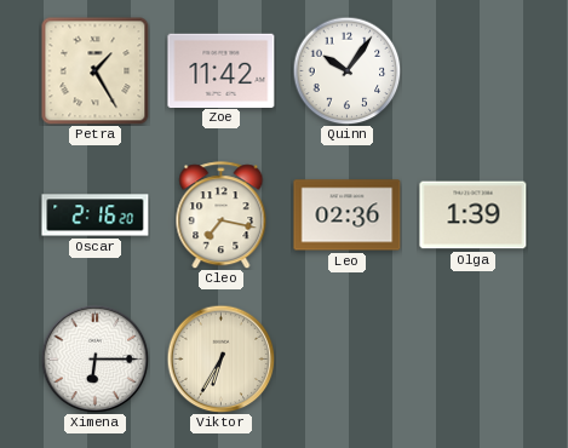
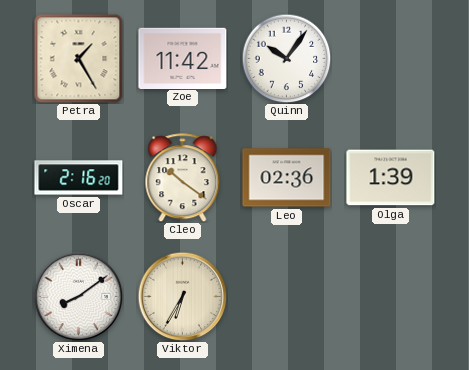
Cleo: 7:17 -> 10:21 (183, 178)
Ximena: 6:15 -> 8:09 (78, 296)
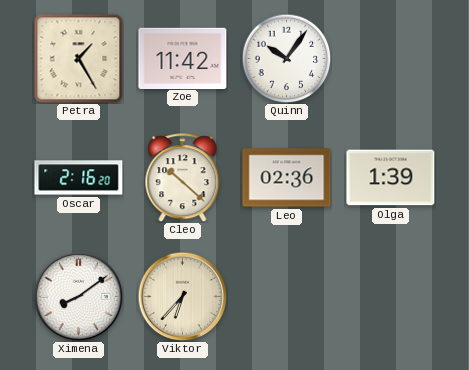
Cleo: 10:21 -> 10:22 (183, 178)
Viktor: 6:35 -> 6:37 (182, 296)
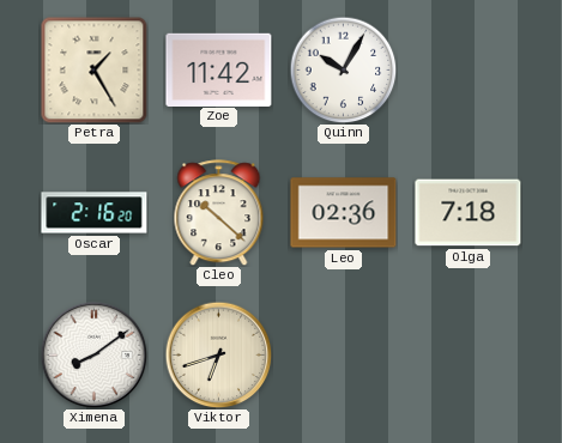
Quinn: 10:06 -> 10:05 (343, 69)
Olga: 1:39 -> 7:18 (469, 213)
Viktor: 6:37 -> 6:42 (218, 354)
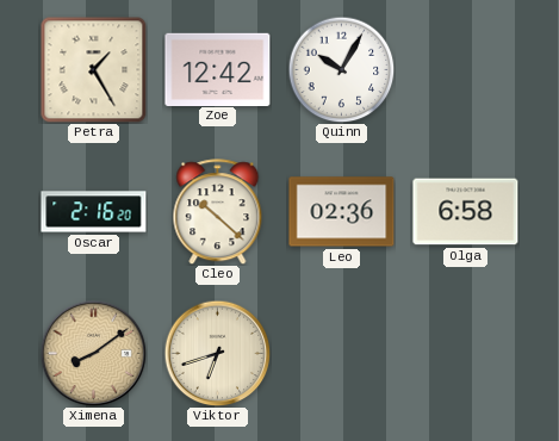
Zoe: 11:42 -> 12:42 (218, 69)
Olga: 7:18 -> 6:58 (466, 212)
Ximena dial: white -> champagne (93, 353)
